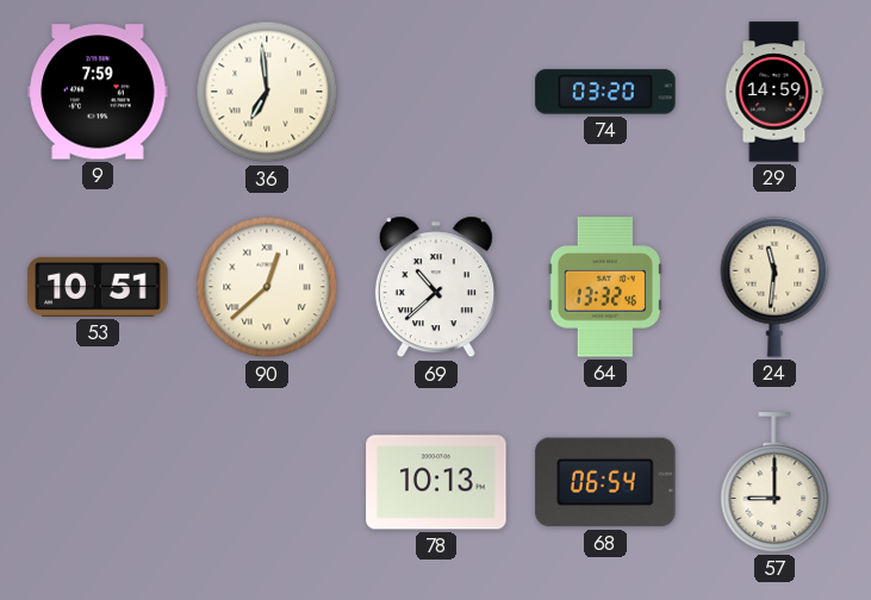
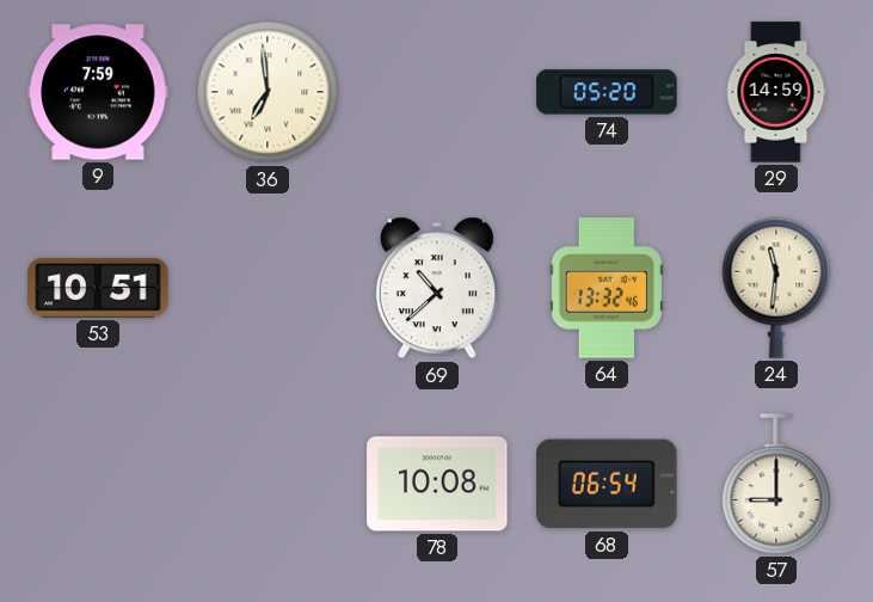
74: 03:20 -> 05:20 (607, 92)
90: 12:38 -> none (267, 287)
78: 10:13 -> 10:08 (437, 484)
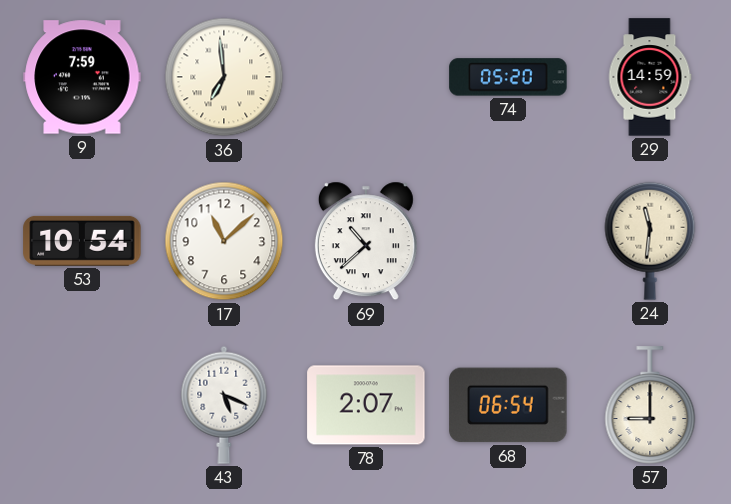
53: 10:51 -> 10:54 (82, 241)
17: none -> 11:08 (224, 241)
64: 13:32 -> none (607, 288)
43: none -> 5:19 (224, 405)
78: 10:08 -> 2:07 (366, 405)
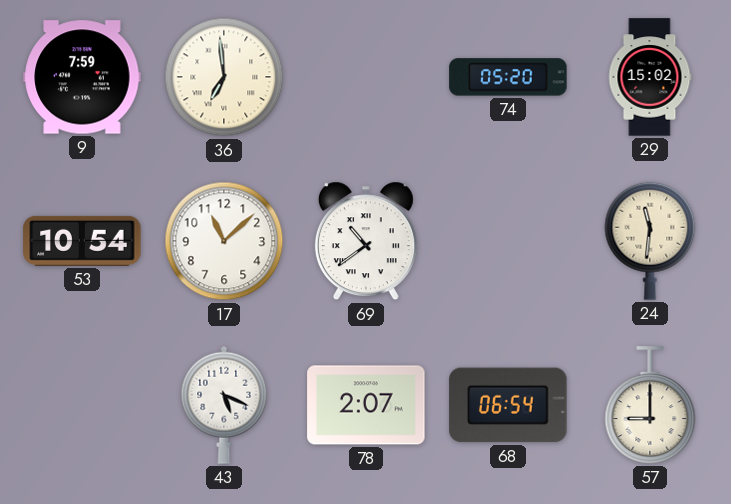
29: 14:59 -> 15:02 (650, 77)
69: 10:38 -> 10:39 (366, 241)
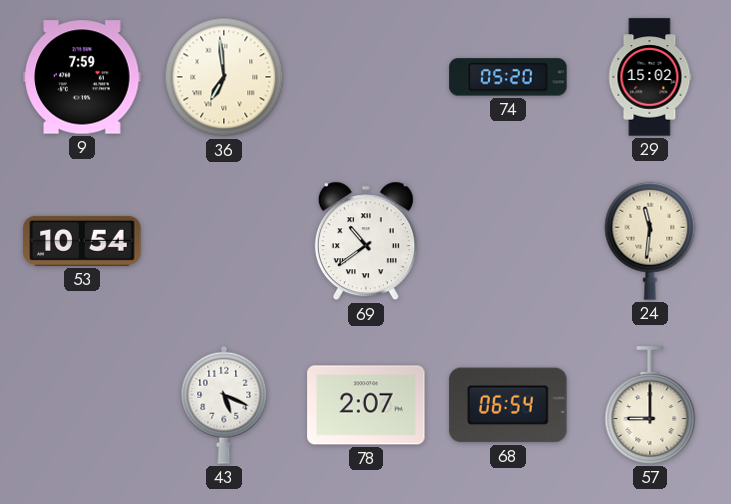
17: 11:08 -> none (224, 241)
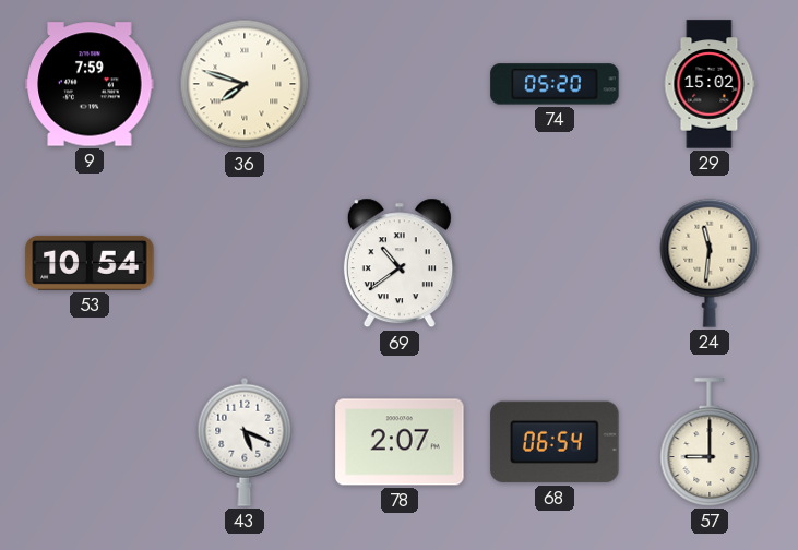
36: 6:59 -> 7:48 (245, 84)
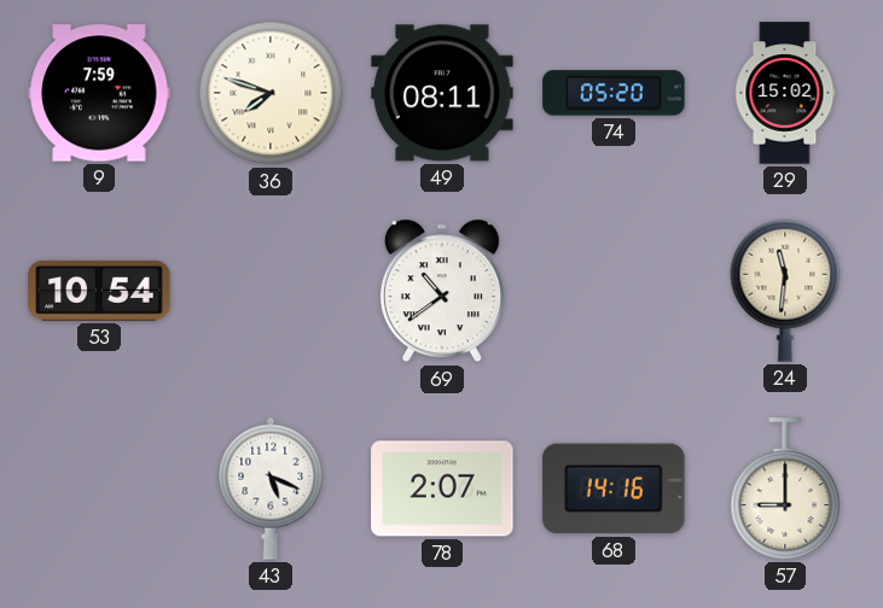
49: none -> 08:11 (442, 93)
68: 06:54 -> 14:16 (614, 489)
